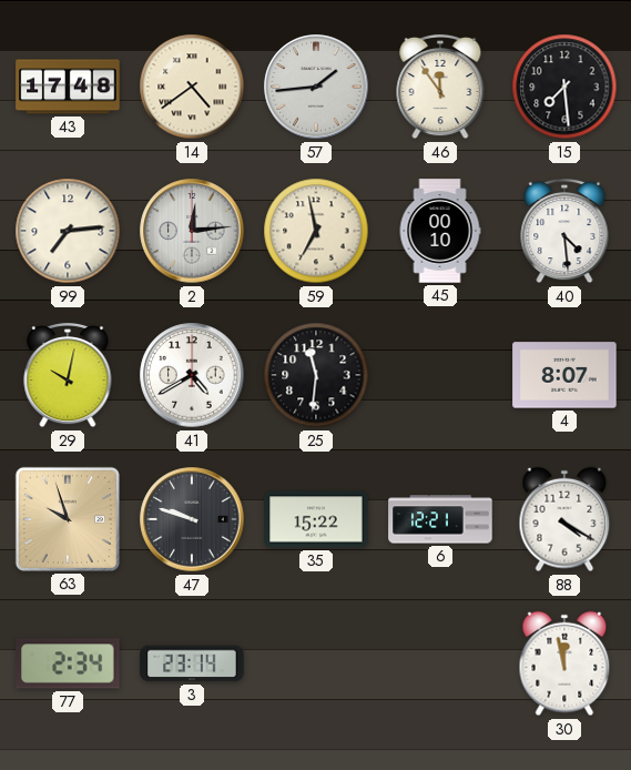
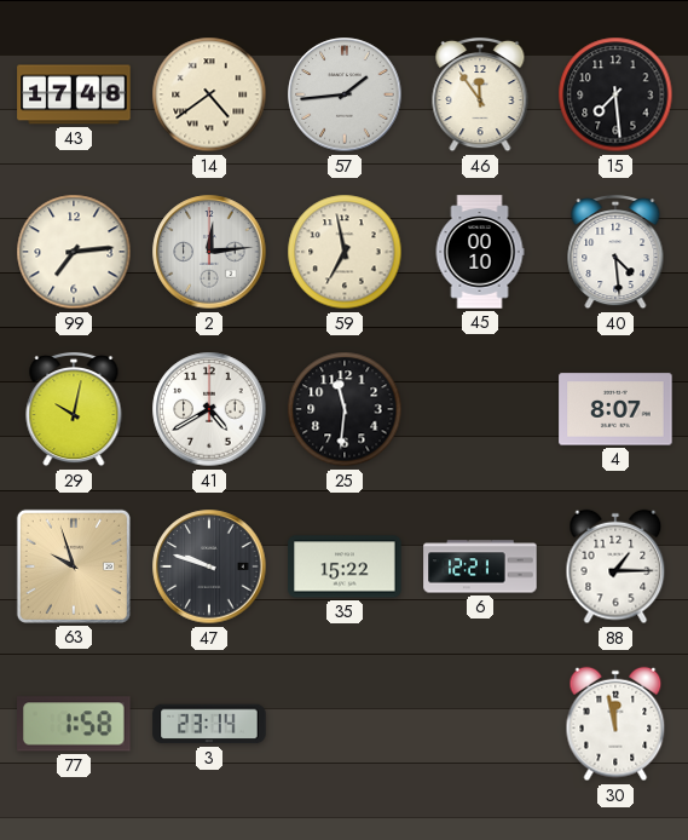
88: 4:20 -> 1:15 (615, 566)
77: 2:34 -> 1:58 (74, 724)
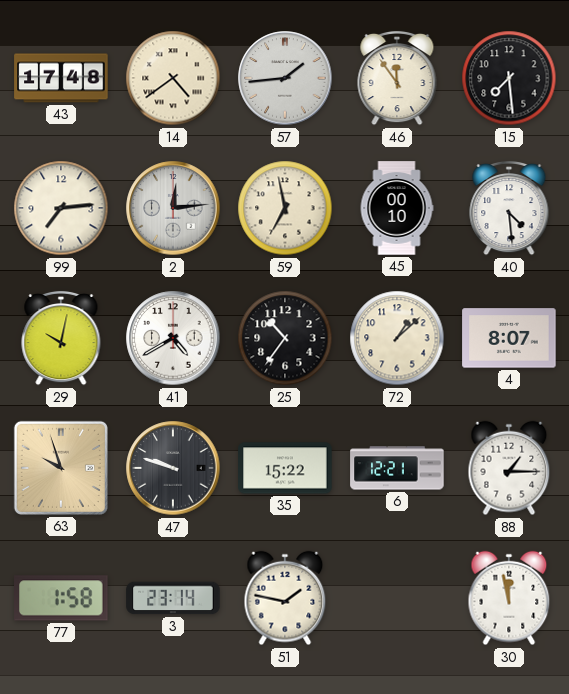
25: 11:31 -> 10:36 (285, 338)
72: none -> 1:08 (397, 338)
51: none -> 1:47 (285, 598)
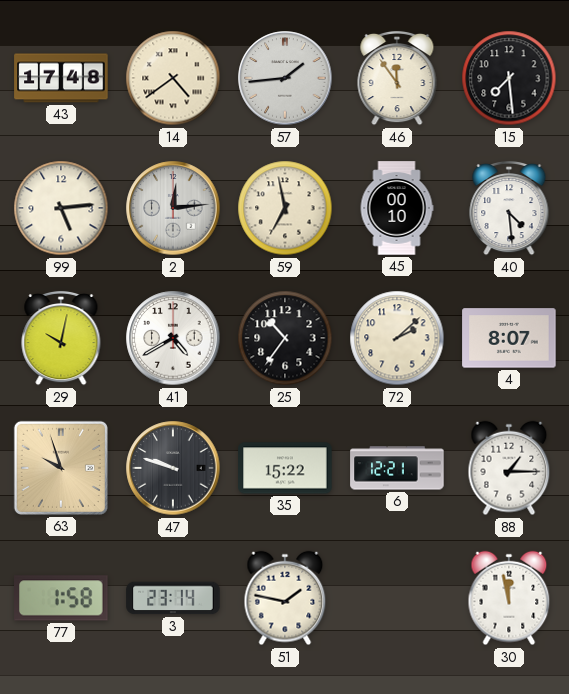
99: 7:14 -> 5:14 (61, 208)
72: 1:08 -> 2:08 (397, 338)
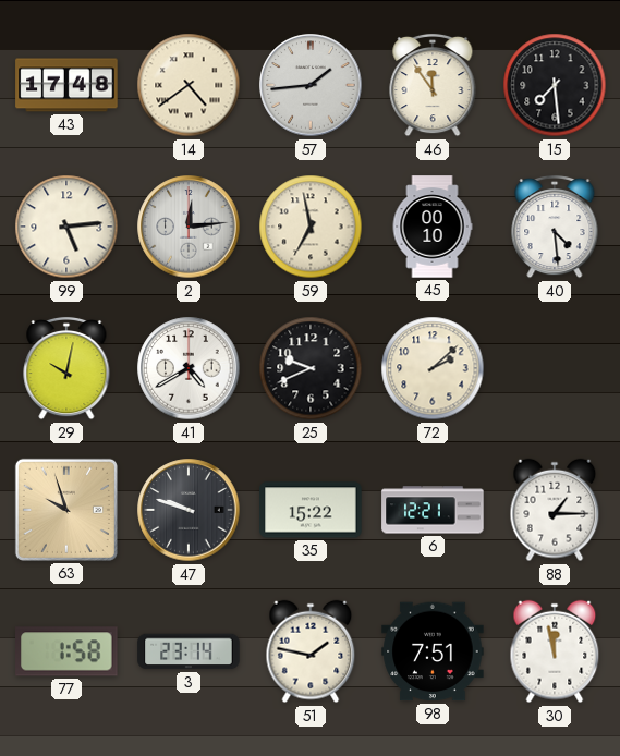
25: 10:36 -> 9:41 (311, 368)
4: 8:07 -> none (509, 338)
98: none -> 7:51 (433, 651)
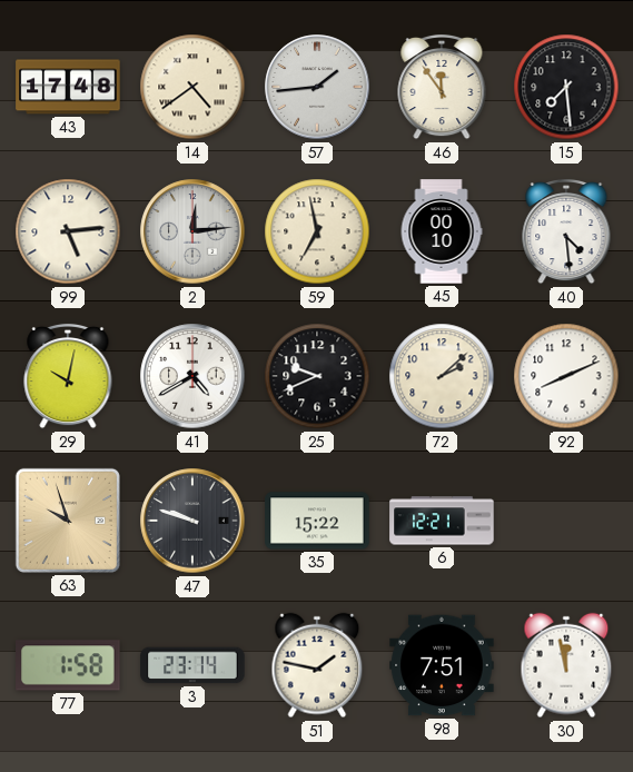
92: none -> 8:11 (566, 376)
88: 1:15 -> none (555, 510)
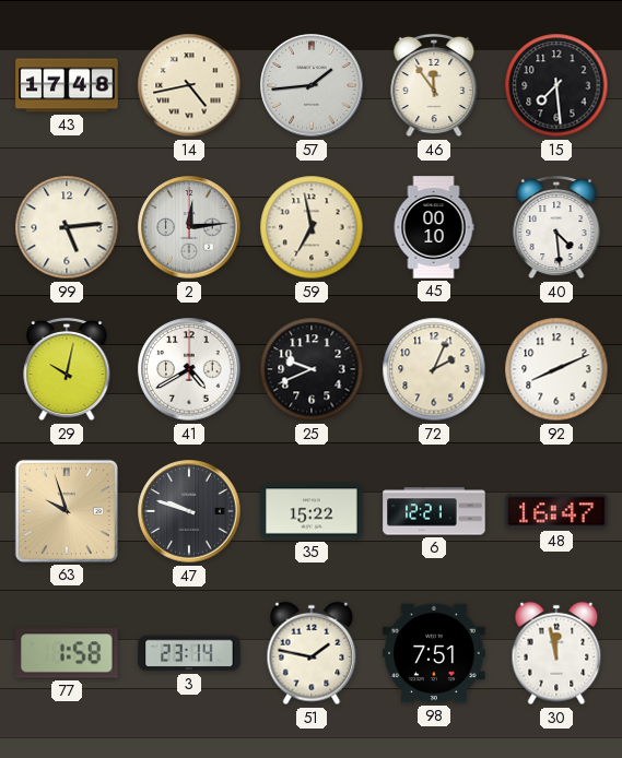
14: 4:39 -> 4:43 (189, 85)
72: 2:08 -> 2:04 (434, 369)
48: none -> 16:47 (556, 511)
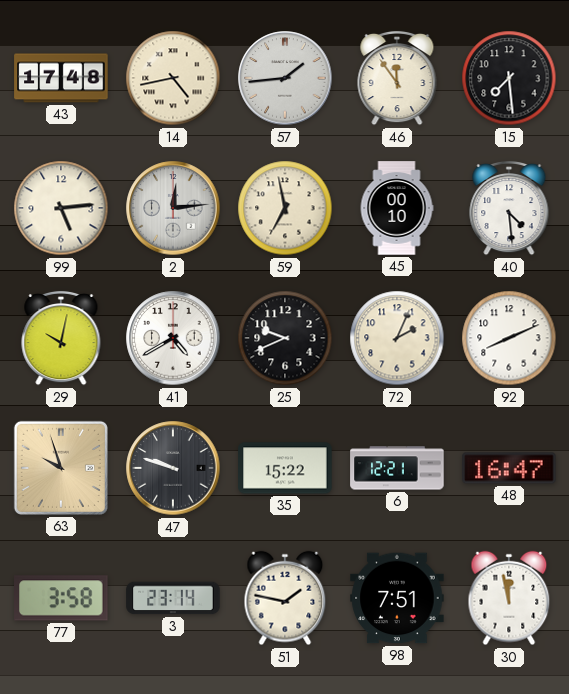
77: 1:58 -> 3:58 (61, 598)
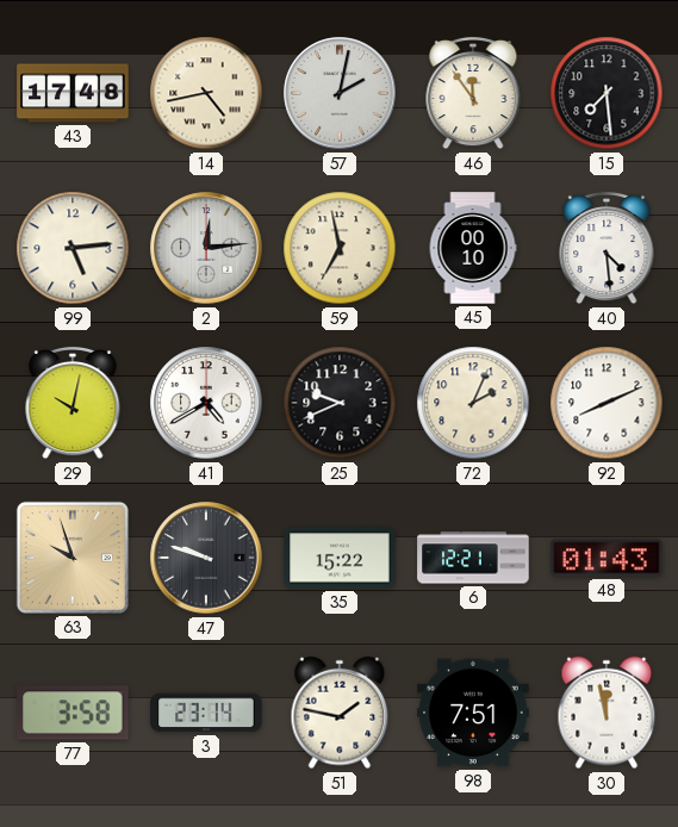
57: 1:44 -> 2:02 (340, 93)
48: 16:47 -> 01:43 (607, 558)
